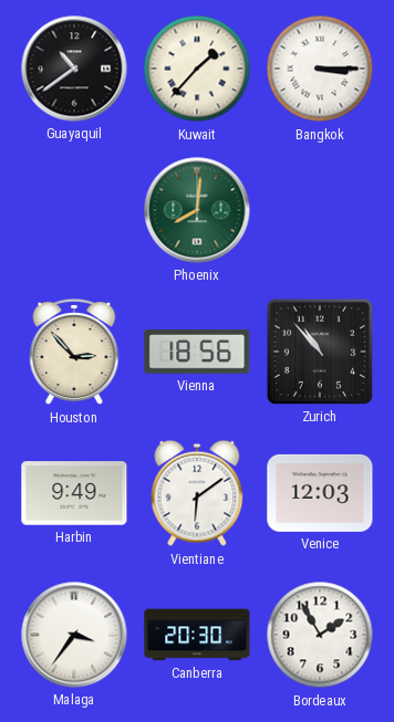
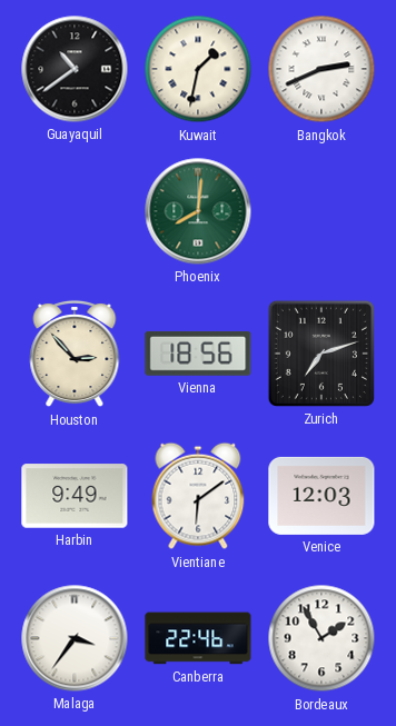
Kuwait: 1:37 -> 1:32 (198, 69)
Bangkok: 3:15 -> 2:41 (321, 69)
Zurich: 10:53 -> 7:12 (321, 354)
Canberra: 20:30 -> 22:46 (198, 638)
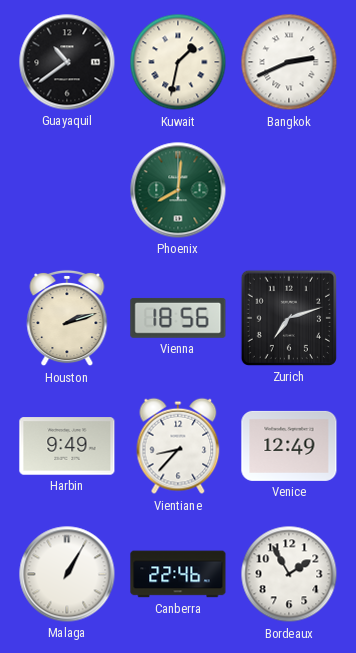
Houston: 2:53 -> 2:12 (67, 318)
Vientiane: 6:09 -> 8:37 (178, 446)
Venice: 12:03 -> 12:49 (289, 446)
Malaga: 3:36 -> 1:05 (67, 574)
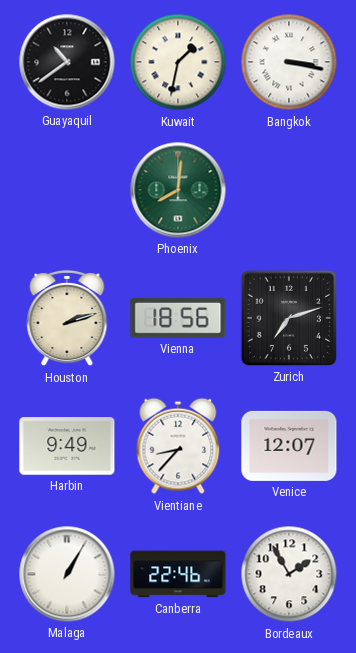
Bangkok: 2:41 -> 3:17 (289, 62)
Venice: 12:49 -> 12:07 (289, 446)
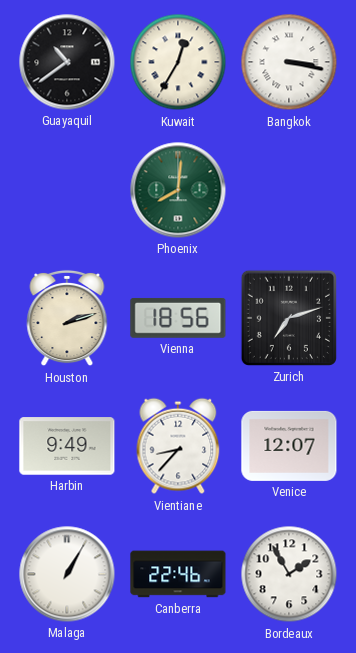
Kuwait: 1:32 -> 12:35 (178, 62)
